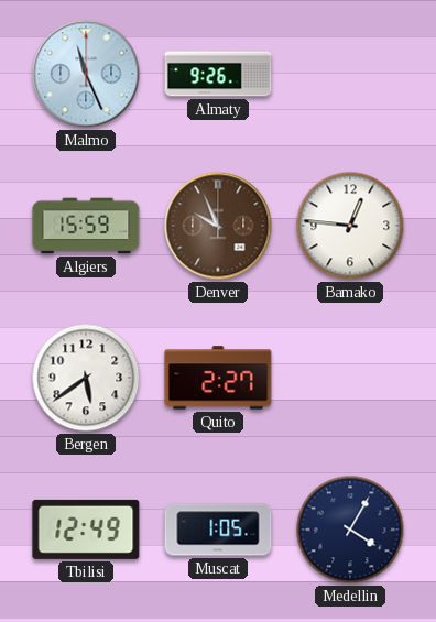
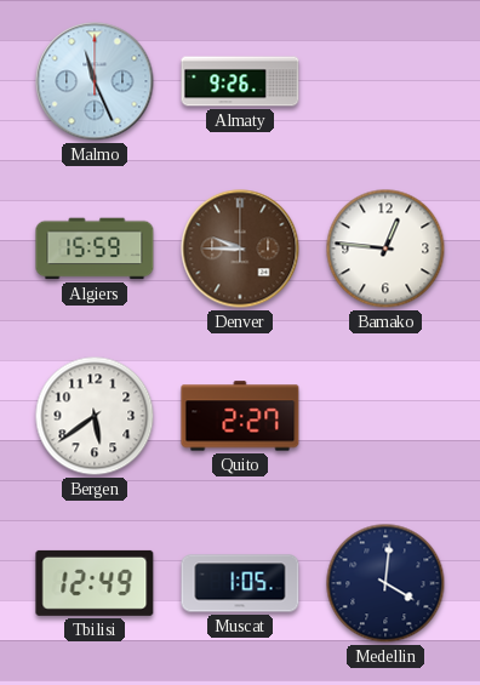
Denver: 9:56 -> 9:45 (240, 249)
Medellin: 4:05 -> 4:01 (385, 583)
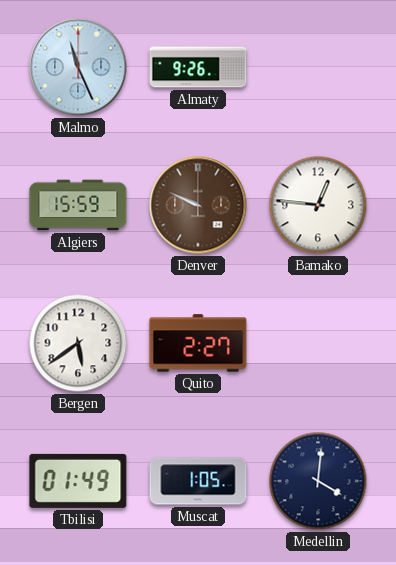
Denver: 9:45 -> 9:49 (198, 205)
Tbilisi: 12:49 -> 01:49 (78, 481)
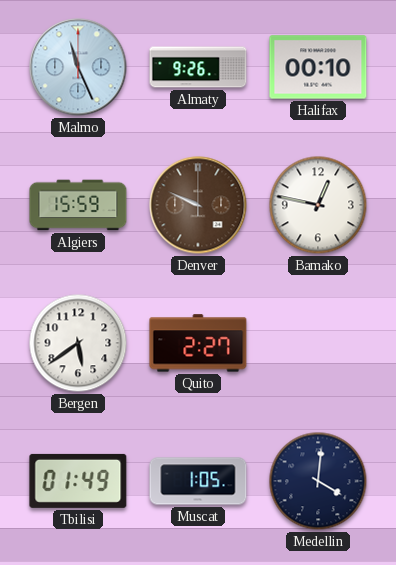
Halifax: none -> 00:10 (318, 67)
Bamako: 12:46 -> 12:47 (318, 205)
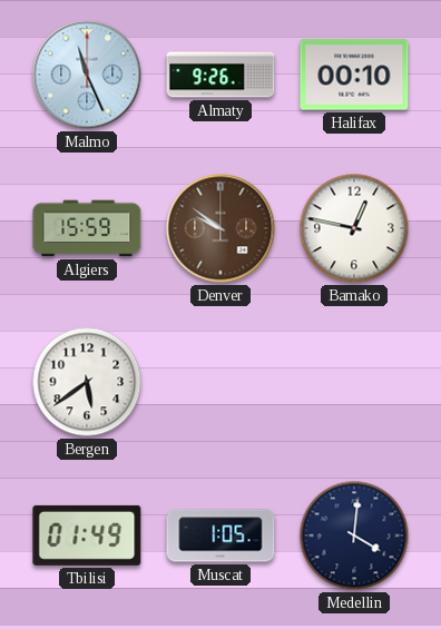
Denver: 9:49 -> 9:51 (220, 228)
Quito: 2:27 -> none (198, 343)
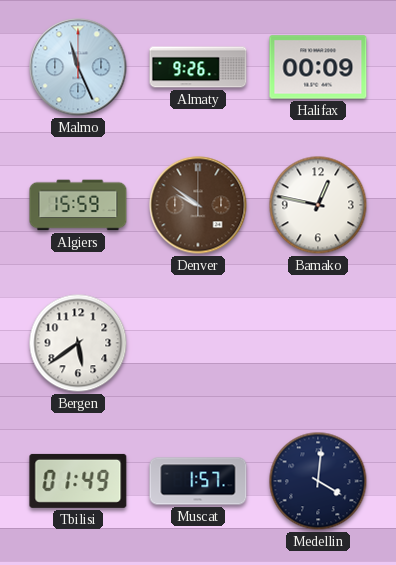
Halifax: 00:10 -> 00:09 (318, 67)
Muscat: 1:05 -> 1:57 (198, 481)
